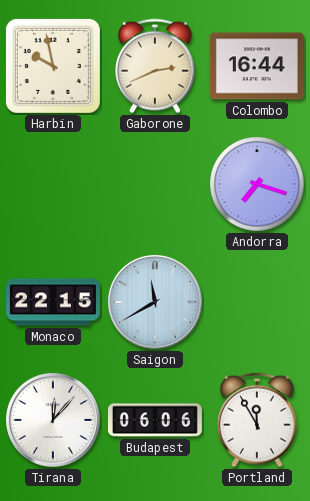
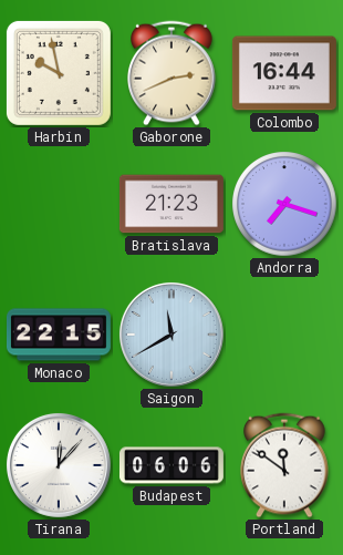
Bratislava: none -> 21:23 (171, 204)
Portland: 11:55 -> 11:51 (284, 465)
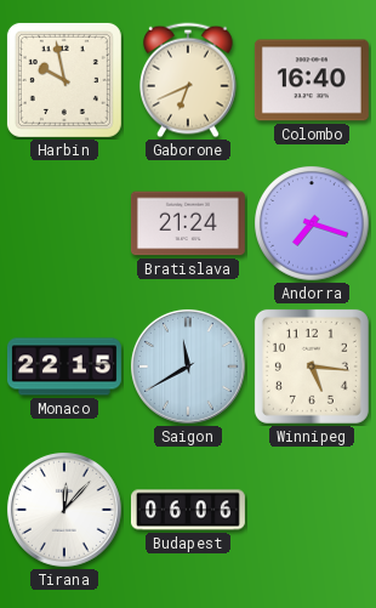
Gaborone: 2:41 -> 6:41 (188, 80)
Colombo: 16:44 -> 16:40 (312, 80)
Bratislava: 21:23 -> 21:24 (188, 223)
Winnipeg: none -> 5:16 (312, 366)
Portland: 11:51 -> none (284, 465)
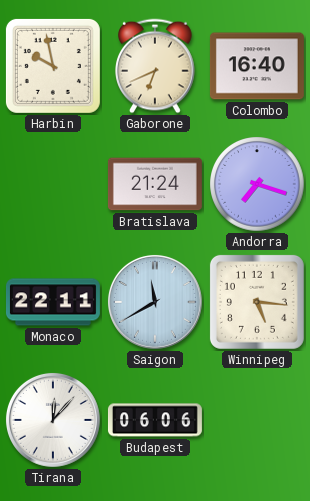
Monaco: 22:15 -> 22:11 (53, 302)
